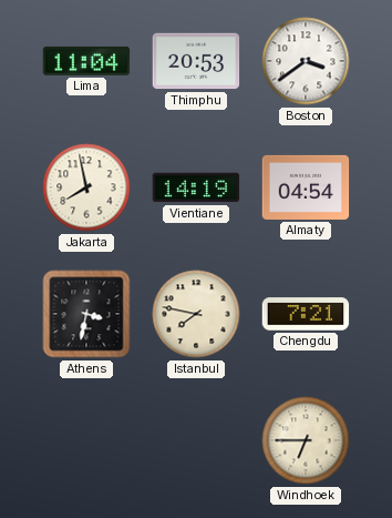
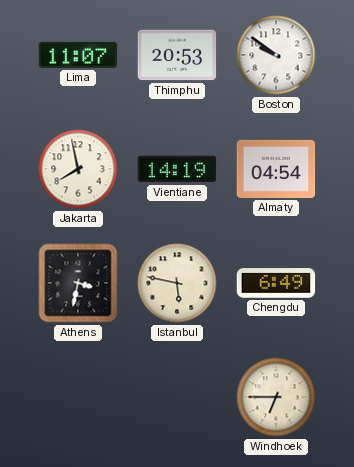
Lima: 11:04 -> 11:07 (78, 55)
Boston: 3:39 -> 9:51 (276, 55)
Istanbul: 7:47 -> 5:47 (177, 283)
Chengdu: 7:21 -> 6:49 (276, 283)
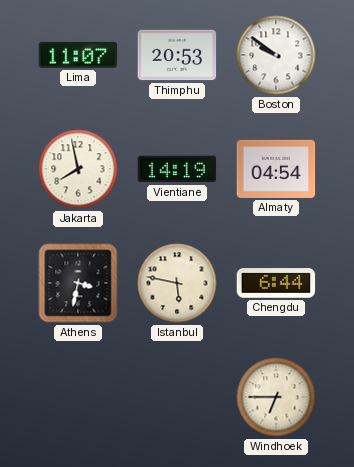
Chengdu: 6:49 -> 6:44 (276, 283)
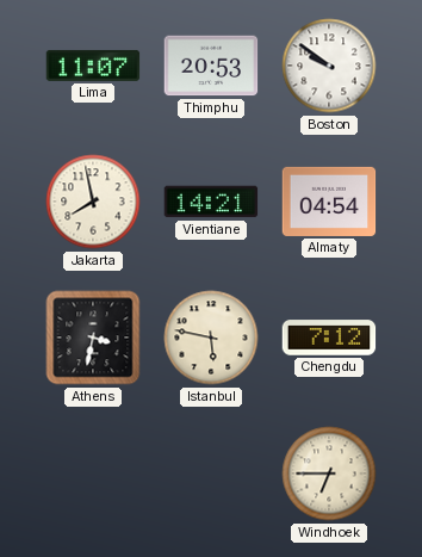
Vientiane: 14:19 -> 14:21 (211, 202)
Chengdu: 6:44 -> 7:12 (329, 338)
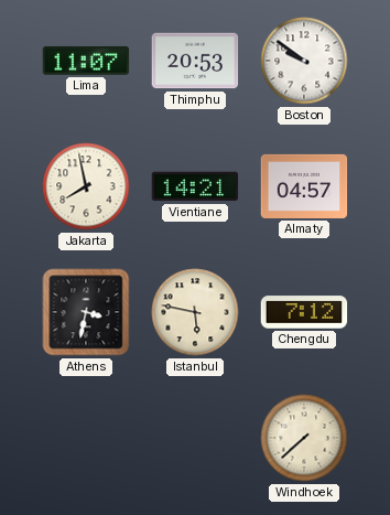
Almaty: 04:54 -> 04:57 (304, 186)
Windhoek: 6:45 -> 7:38 (304, 438)
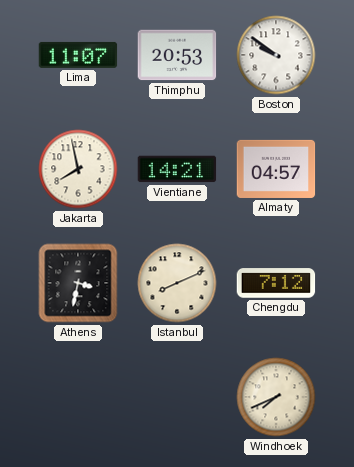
Istanbul: 5:47 -> 8:11 (177, 283)
Windhoek: 7:38 -> 7:41 (276, 397)
